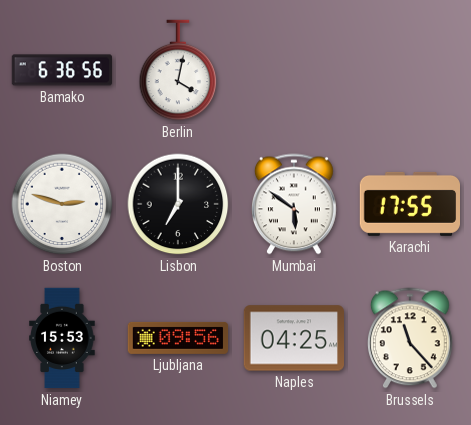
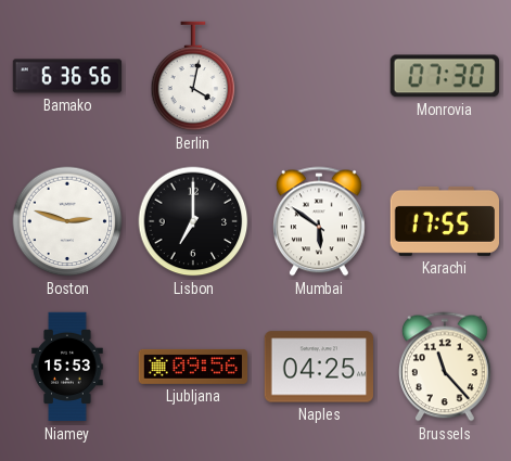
Monrovia: none -> 07:30 (445, 76)
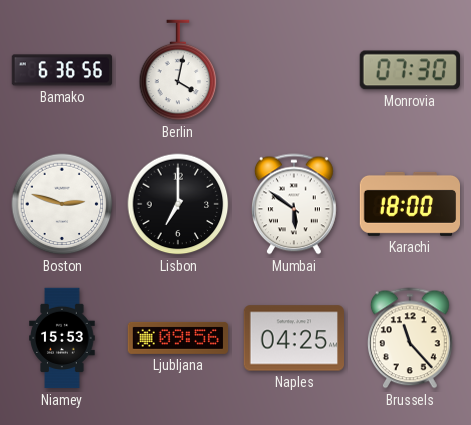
Karachi: 17:55 -> 18:00 (410, 204)
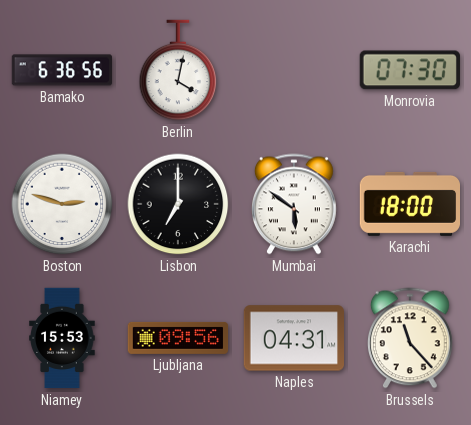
Naples: 04:25 -> 04:31 (294, 338)
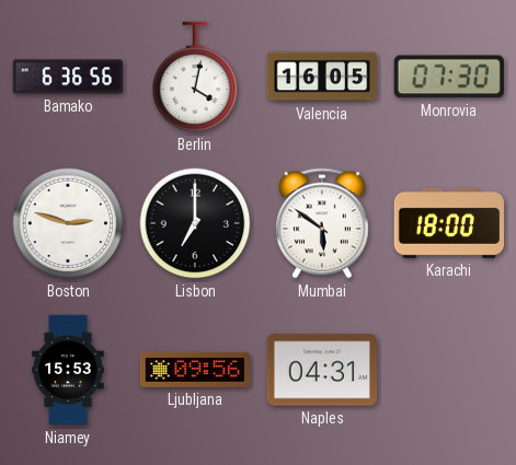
Valencia: none -> 16:05 (322, 77)
Brussels: 11:23 -> none (411, 338)
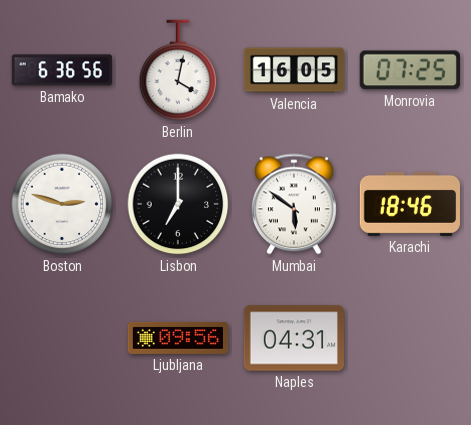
Monrovia: 07:30 -> 07:25 (410, 70)
Karachi: 18:00 -> 18:46 (410, 204)
Niamey: 15:53 -> none (68, 370)
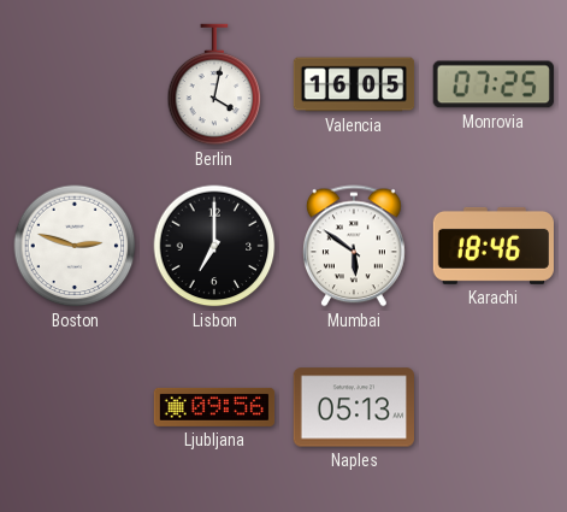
Bamako: 6:36 -> none (62, 70)
Naples: 04:31 -> 05:13 (354, 407)
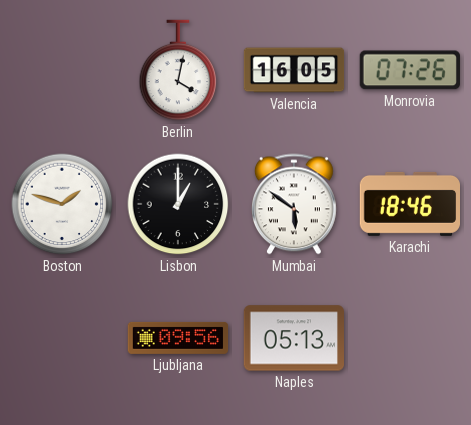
Monrovia: 07:25 -> 07:26 (410, 70)
Boston: 2:48 -> 1:48 (62, 204)
Lisbon: 7:00 -> 1:00 (178, 204)
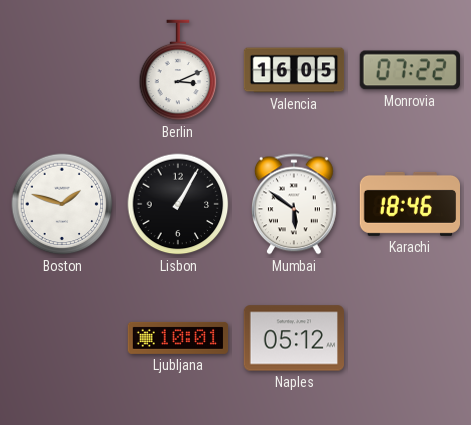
Berlin: 4:02 -> 3:11 (178, 70)
Monrovia: 07:26 -> 07:22 (410, 70)
Lisbon: 1:00 -> 1:05 (178, 204)
Ljubljana: 09:56 -> 10:01 (178, 338)
Naples: 05:13 -> 05:12 (294, 338)
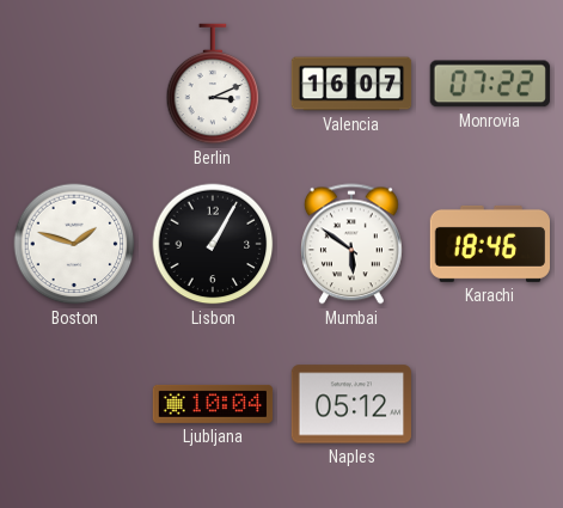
Valencia: 16:05 -> 16:07 (351, 84)
Ljubljana: 10:01 -> 10:04 (213, 404)
